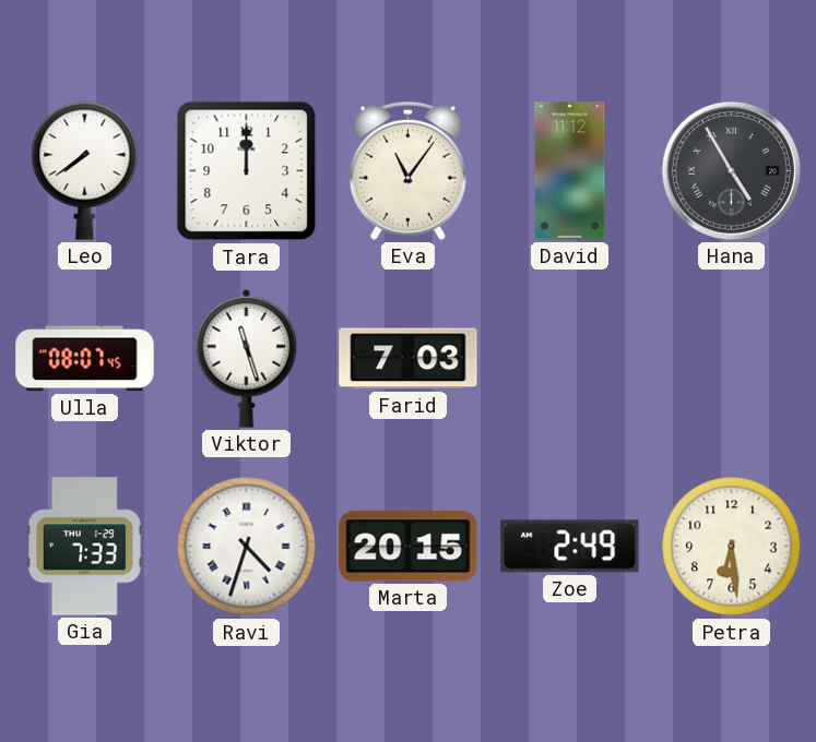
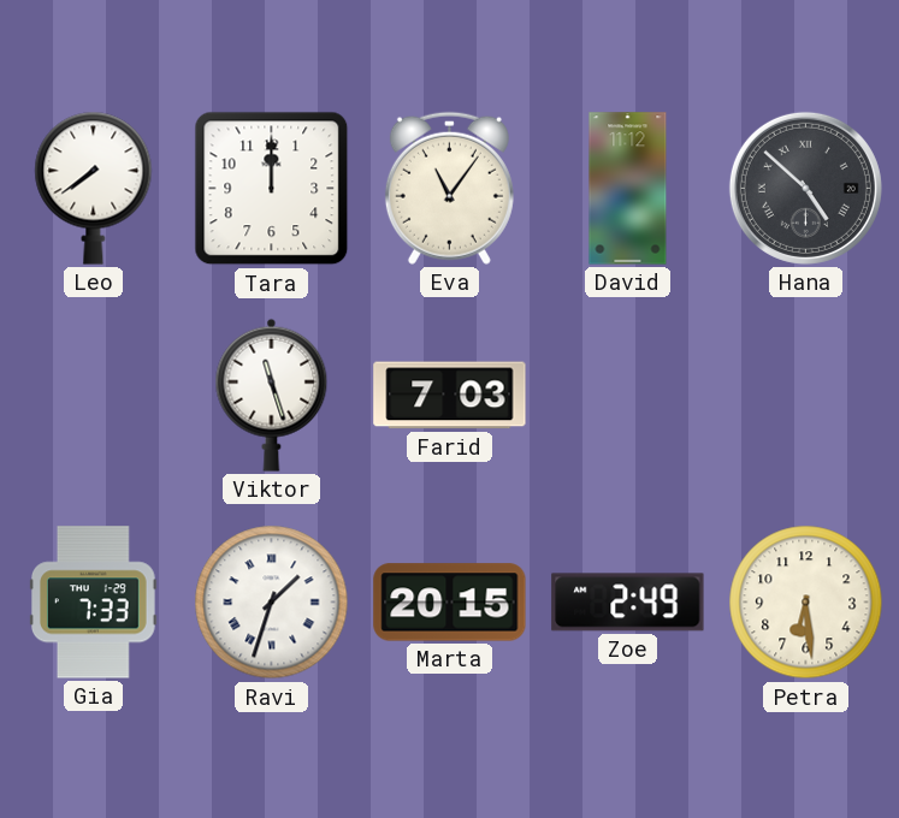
Hana: 4:55 -> 4:52 (805, 188)
Ulla: 08:07 -> none (85, 359)
Ravi: 4:33 -> 1:33 (272, 603)
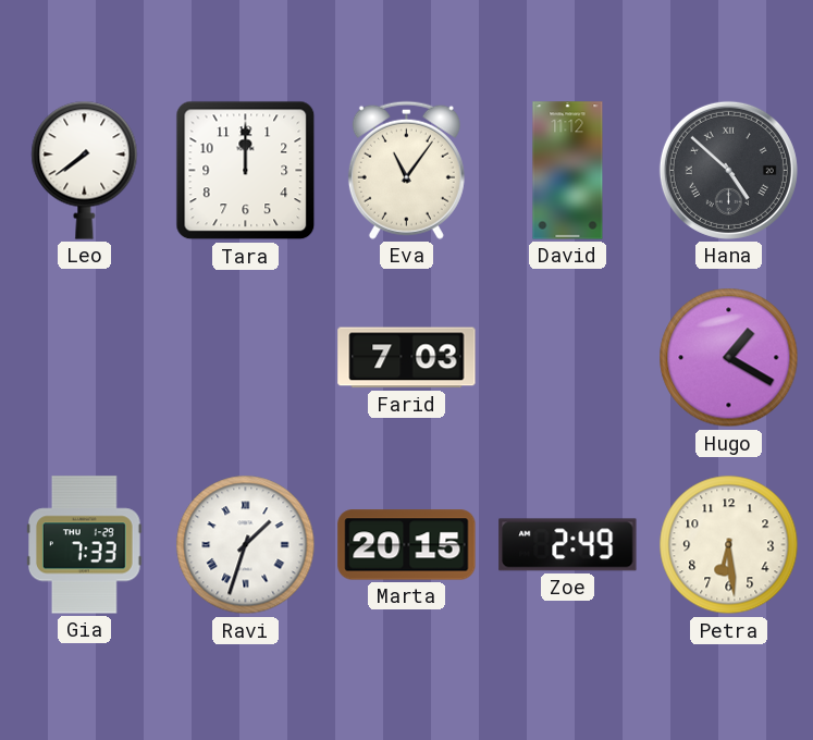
Viktor: 11:27 -> none (272, 395)
Hugo: none -> 1:20 (729, 358)
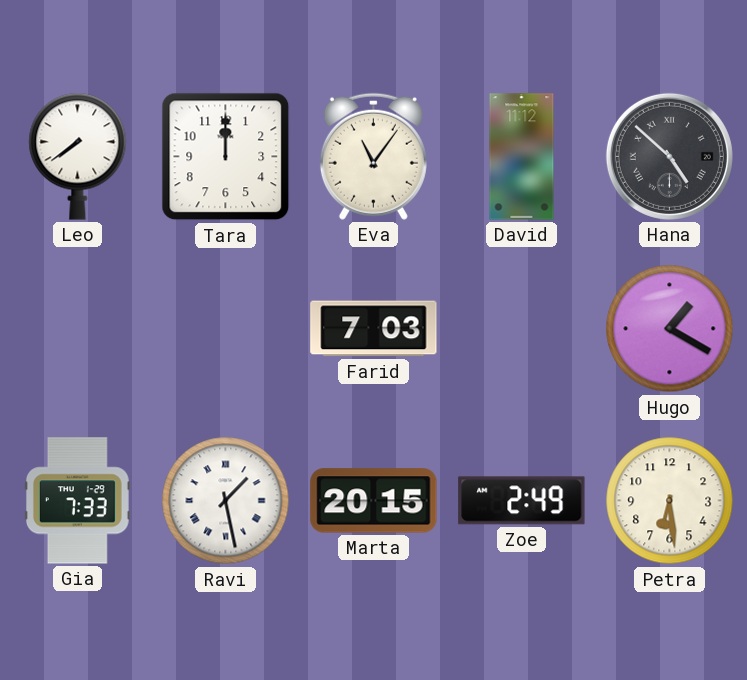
Ravi: 1:33 -> 1:28 (226, 501)
